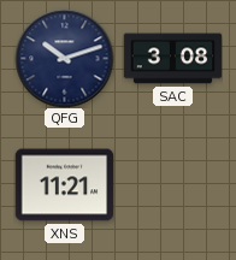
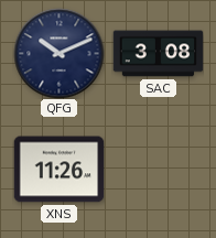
QFG: 10:12 -> 10:11 (58, 53)
XNS: 11:21 -> 11:26 (58, 170)
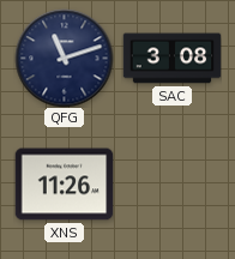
QFG: 10:11 -> 11:12 (64, 58)
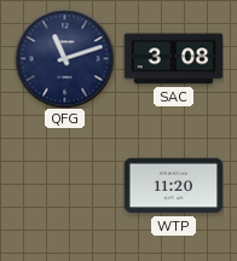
XNS: 11:26 -> none (64, 185)
WTP: none -> 11:20 (173, 186)
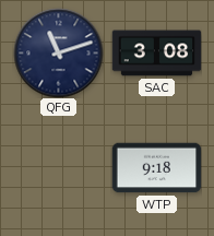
WTP: 11:20 -> 9:18 (156, 168)
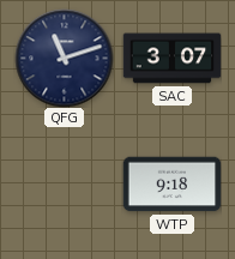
SAC: 3:08 -> 3:07 (171, 59)
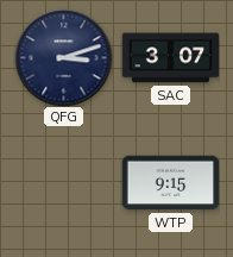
QFG: 11:12 -> 3:12 (63, 57)
WTP: 9:18 -> 9:15 (170, 183)
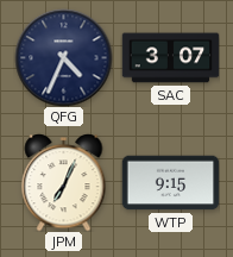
QFG: 3:12 -> 4:34 (63, 57)
JPM: none -> 7:04 (64, 183)
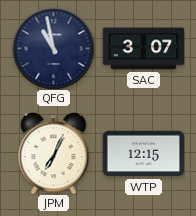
QFG: 4:34 -> 10:58 (53, 48)
WTP: 9:15 -> 12:15 (143, 154)
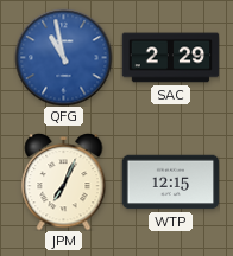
QFG dial: navy -> blue (63, 57)
SAC: 3:07 -> 2:29 (170, 58)
